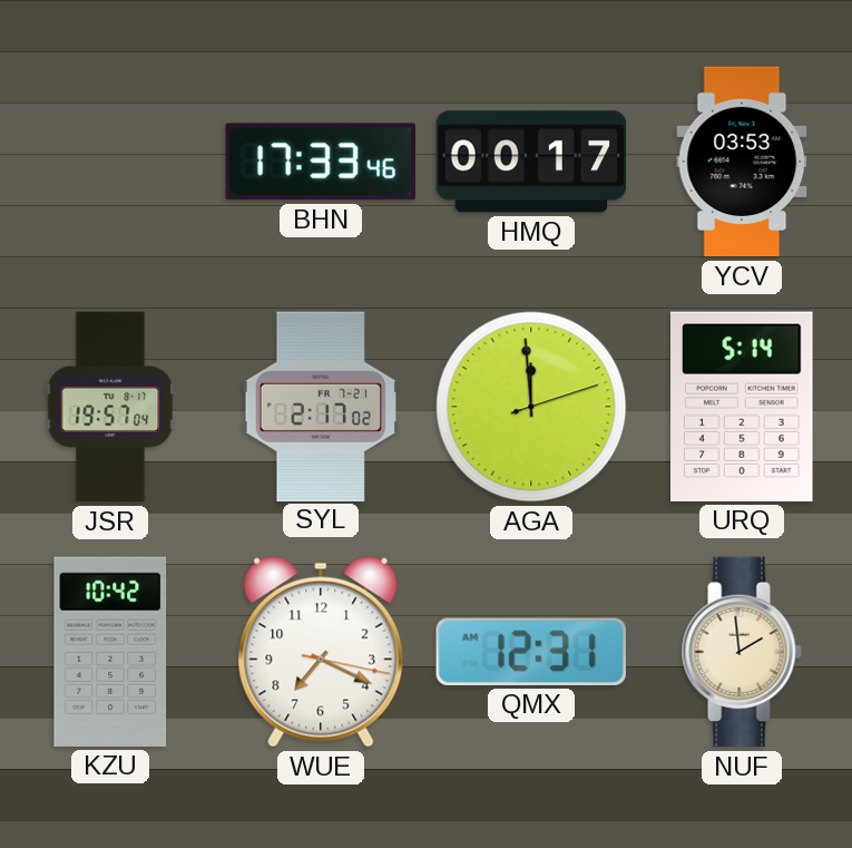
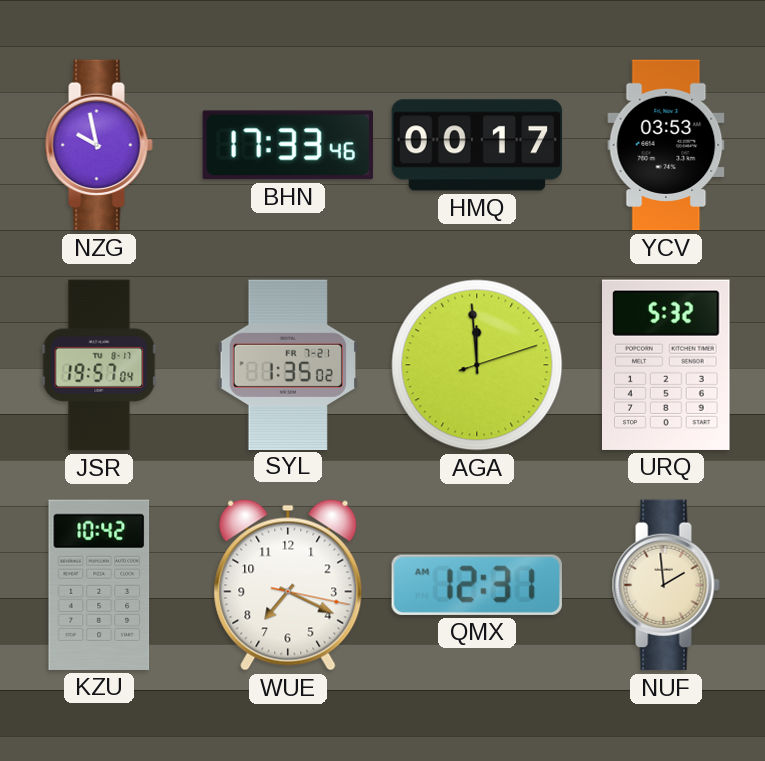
NZG: none -> 9:58 (99, 145)
SYL: 2:17 -> 1:35 (288, 364)
URQ: 5:14 -> 5:32 (667, 365)
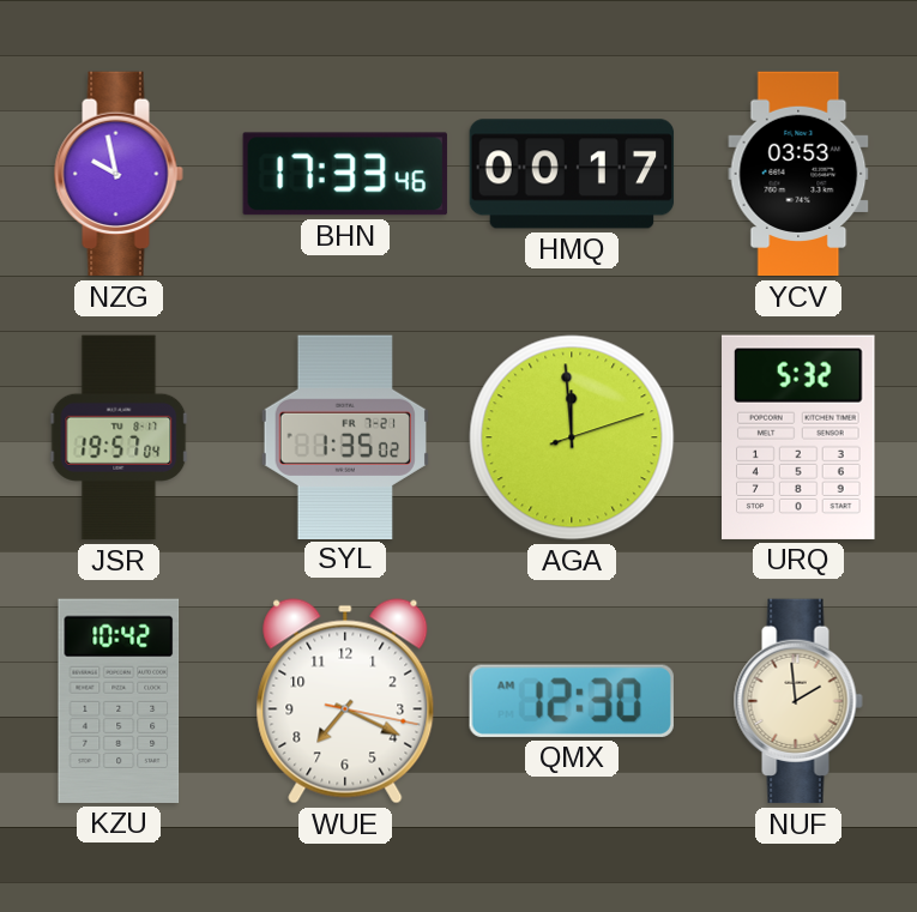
QMX: 12:31 -> 12:30 (572, 701)
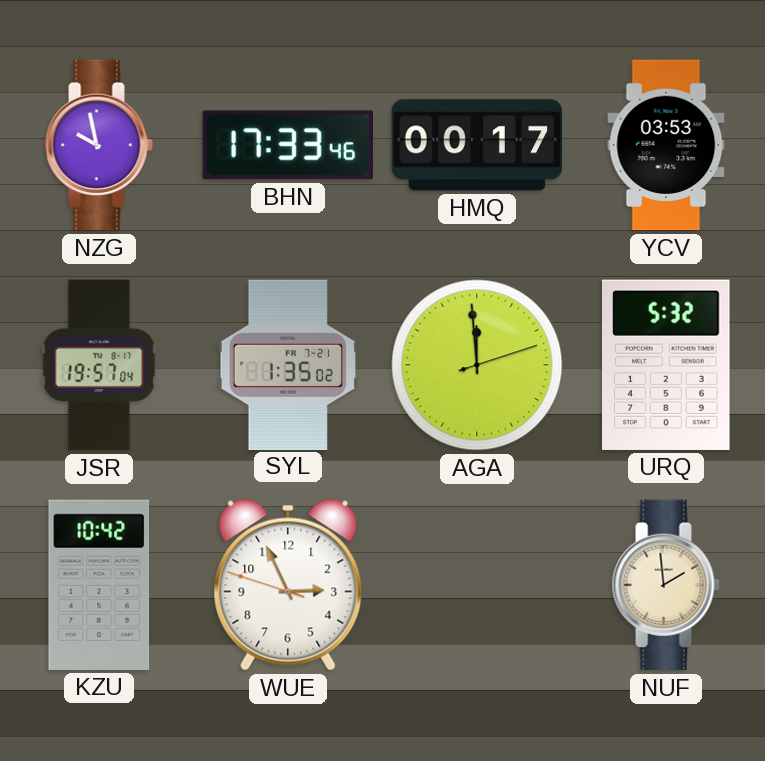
WUE: 7:19 -> 2:55 (288, 585)
QMX: 12:30 -> none (572, 701)
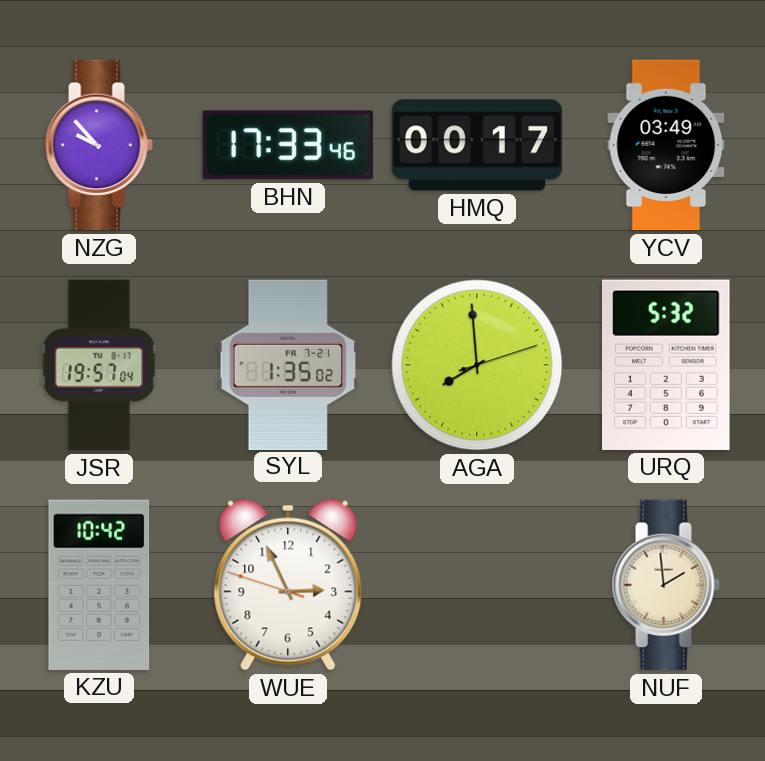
NZG: 9:58 -> 9:53 (99, 145)
YCV: 03:53 -> 03:49 (666, 145)
AGA: 11:59 -> 7:59 (477, 365)
